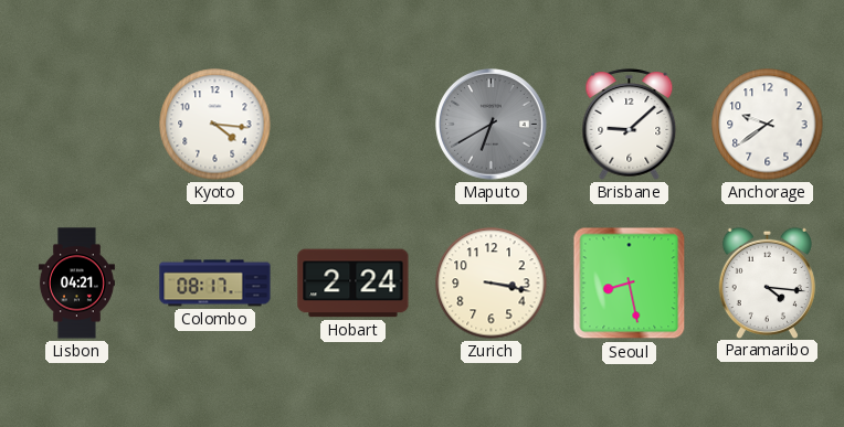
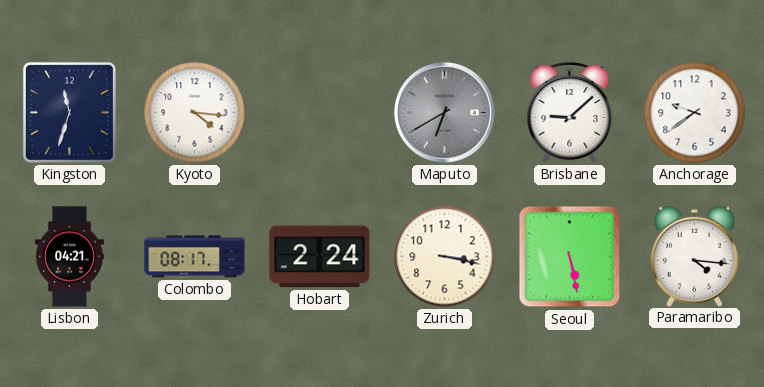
Kingston: none -> 11:33 (69, 112)
Seoul: 8:28 -> 5:28 (570, 257)
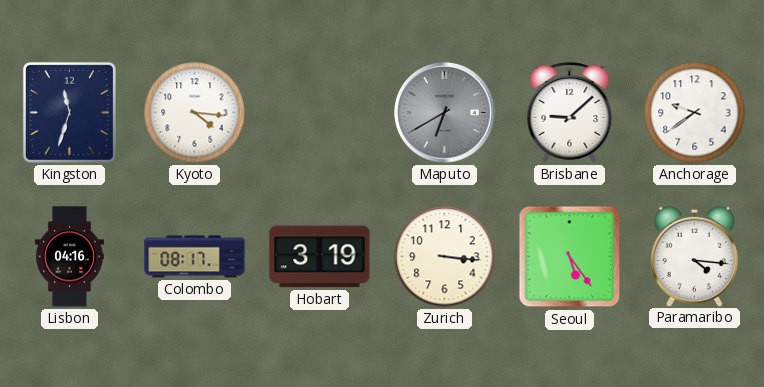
Lisbon: 04:21 -> 04:16 (69, 257)
Hobart: 2:24 -> 3:19 (320, 257)
Zurich: 3:17 -> 3:16 (445, 257)
Seoul: 5:28 -> 5:24 (570, 257)
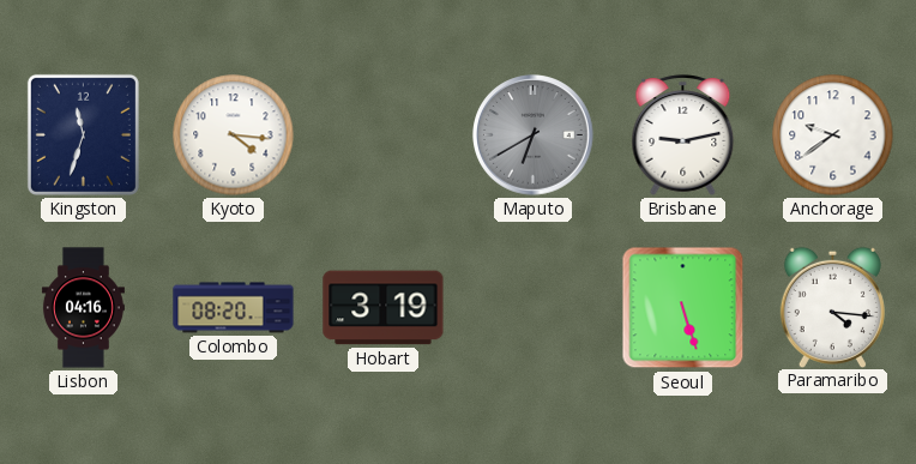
Brisbane: 9:08 -> 9:13 (683, 135)
Colombo: 08:17 -> 08:20 (234, 308)
Zurich: 3:16 -> none (445, 257)
Seoul: 5:24 -> 5:27 (683, 308)
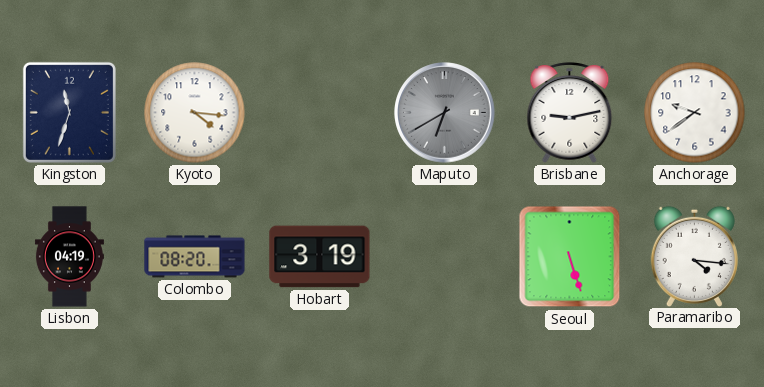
Lisbon: 04:16 -> 04:19 (69, 257)
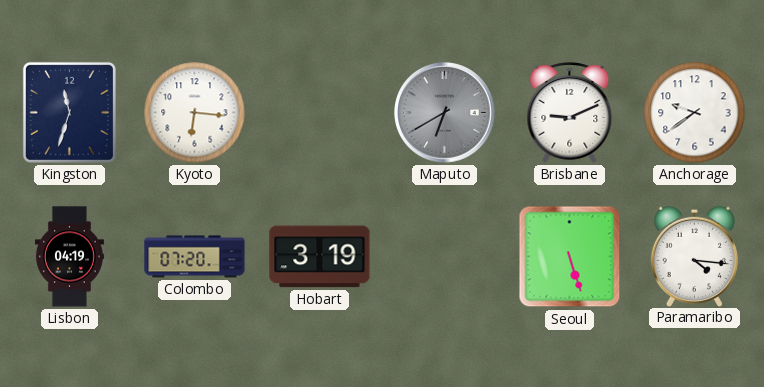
Kyoto: 4:16 -> 6:16 (195, 113)
Brisbane: 9:13 -> 9:11 (570, 113)
Colombo: 08:20 -> 07:20 (195, 257)
